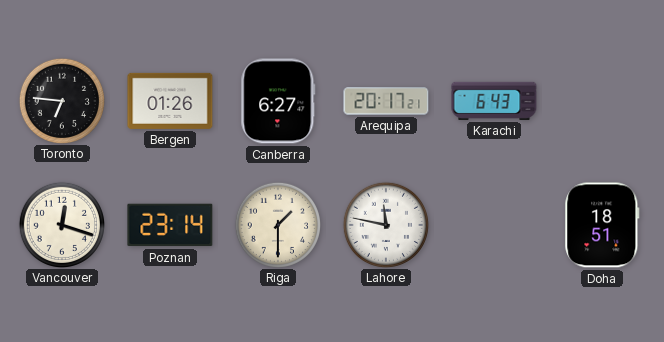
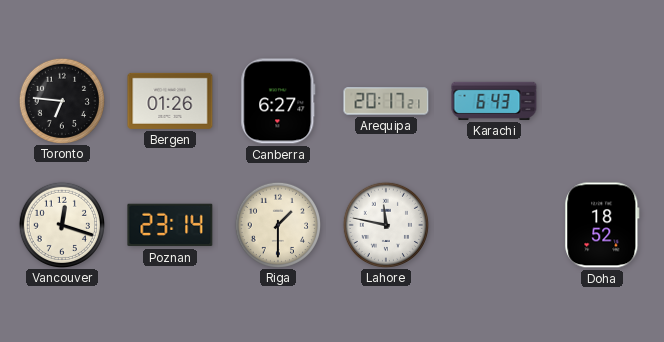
Doha: 18:51 -> 18:52 (602, 225)
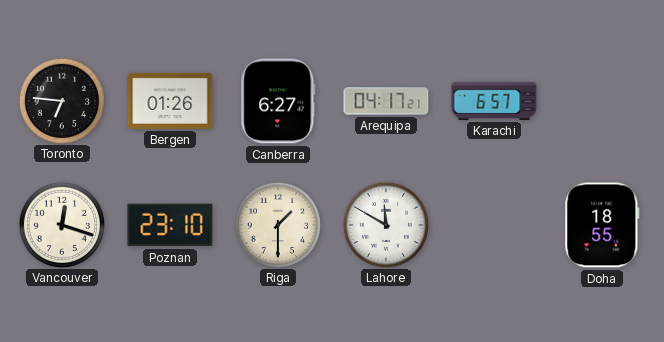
Arequipa: 20:17 -> 04:17 (386, 101)
Karachi: 6:43 -> 6:57 (494, 101)
Poznan: 23:14 -> 23:10 (170, 225)
Lahore: 11:47 -> 11:50 (385, 224)
Doha: 18:52 -> 18:55 (602, 225)
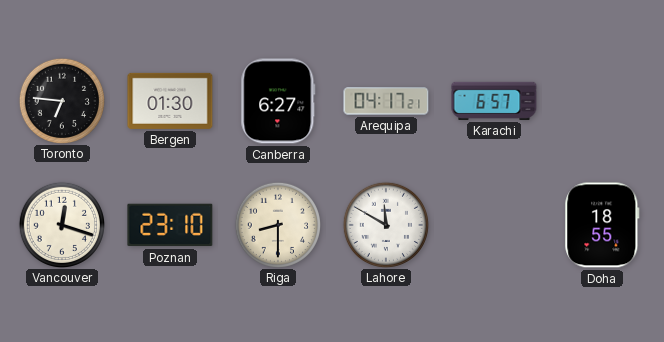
Bergen: 01:26 -> 01:30 (170, 101)
Riga: 1:30 -> 8:30 (277, 224)
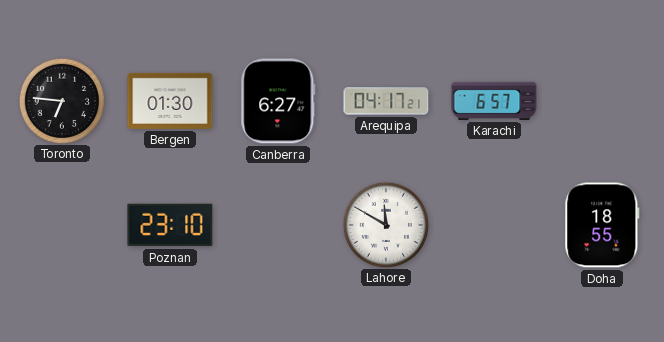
Vancouver: 12:18 -> none (61, 224)
Riga: 8:30 -> none (277, 224)
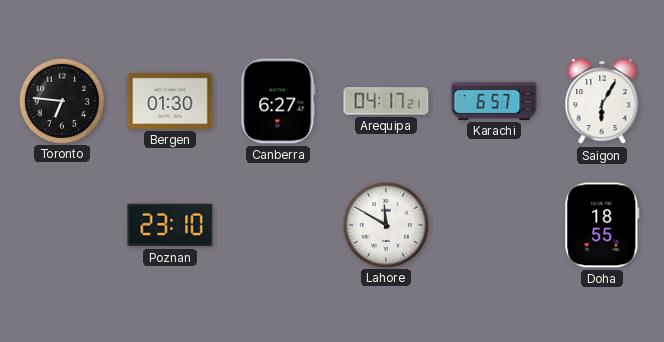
Saigon: none -> 6:05 (602, 101)
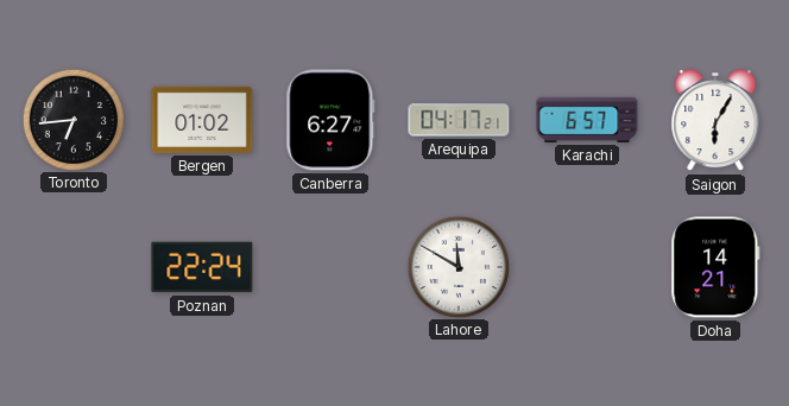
Toronto: 6:46 -> 6:44 (72, 119)
Bergen: 01:30 -> 01:02 (202, 120)
Poznan: 23:10 -> 22:24 (202, 267)
Doha: 18:55 -> 14:21 (715, 267)
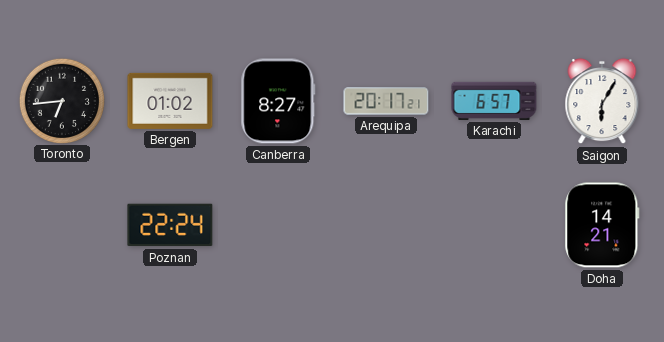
Canberra: 6:27 -> 8:27 (278, 101)
Arequipa: 04:17 -> 20:17 (386, 101)
Lahore: 11:50 -> none (457, 266)
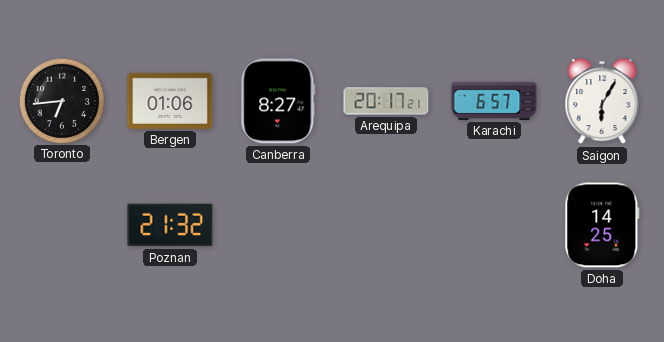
Bergen: 01:02 -> 01:06 (170, 101)
Poznan: 22:24 -> 21:32 (170, 225)
Doha: 14:21 -> 14:25 (602, 225)
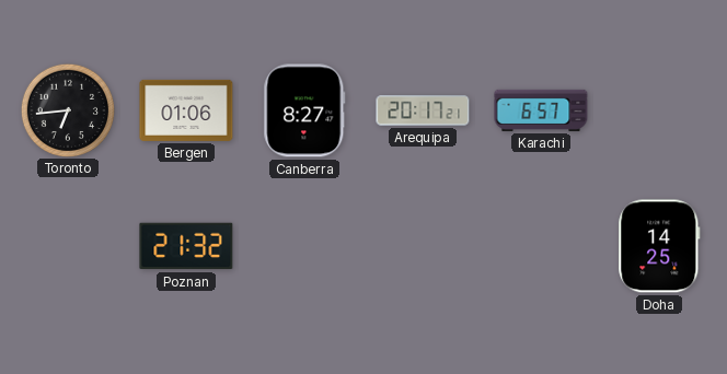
Saigon: 6:05 -> none (602, 101)
